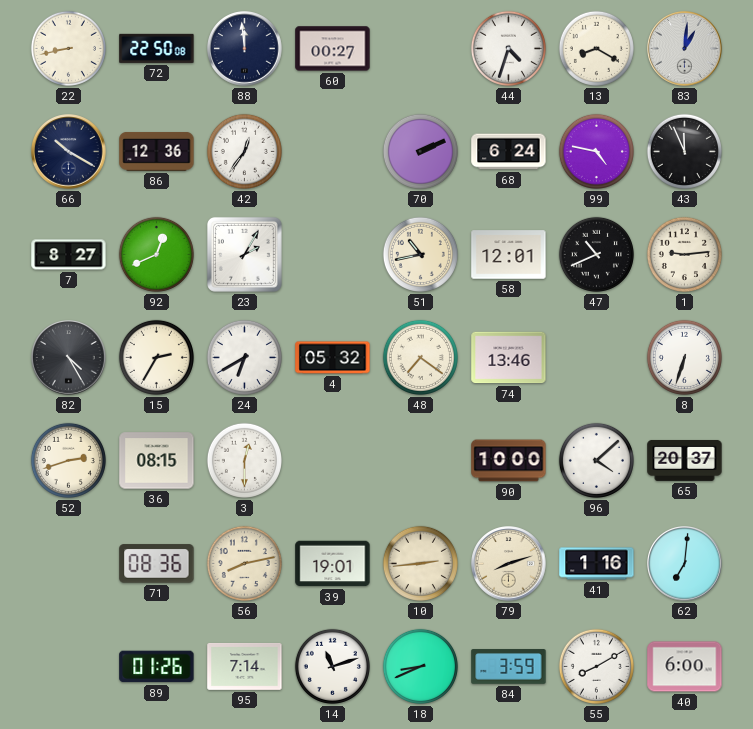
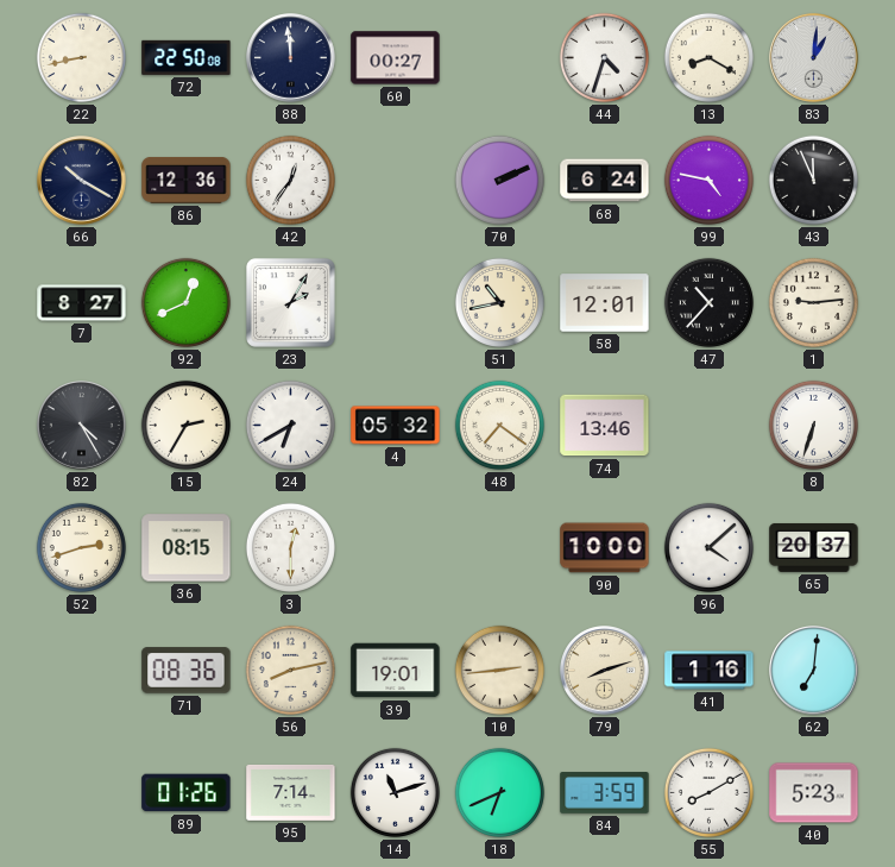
47: 10:41 -> 10:37 (708, 302)
18: 8:41 -> 6:41 (499, 792)
40: 6:00 -> 5:23 (814, 793)
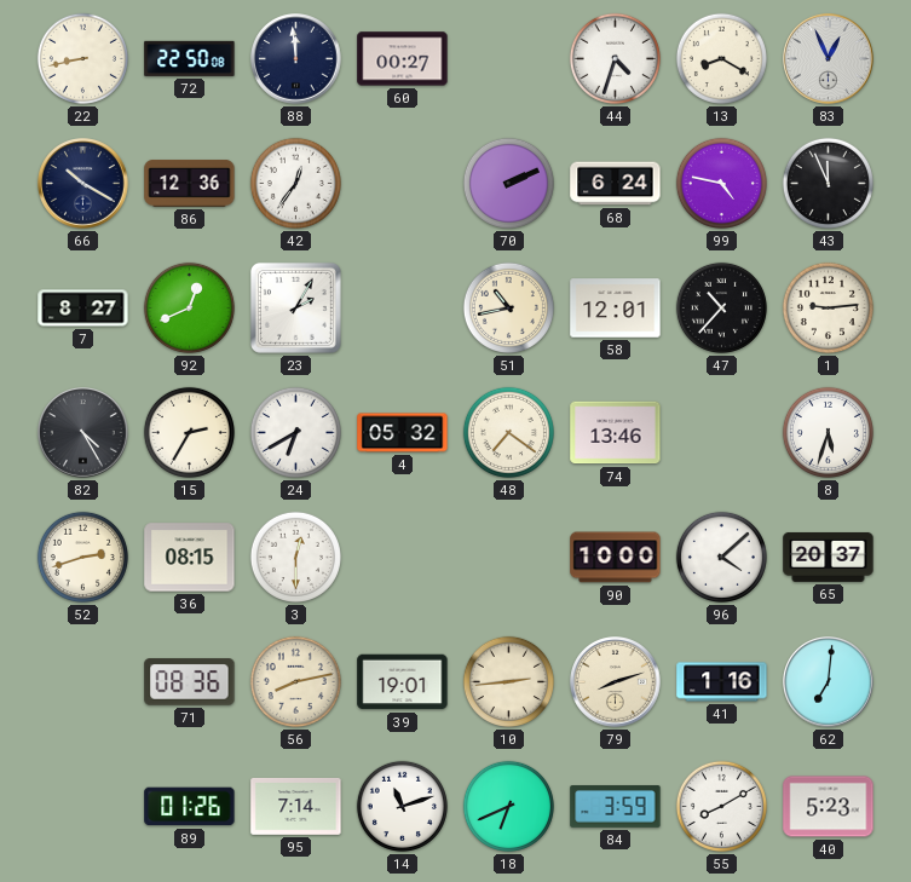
83: 1:01 -> 12:56 (829, 59)
8: 6:33 -> 5:33 (828, 432)
